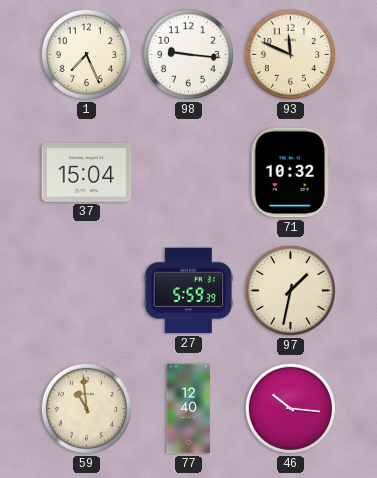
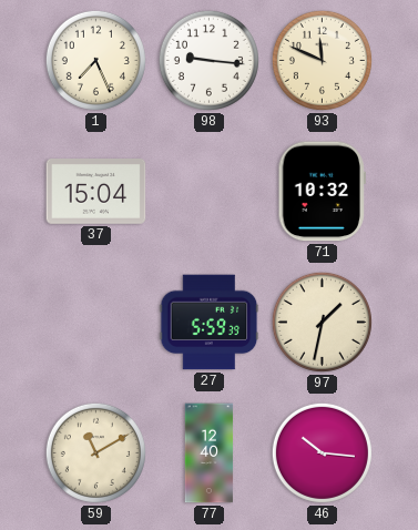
59: 10:59 -> 11:10 (95, 452)
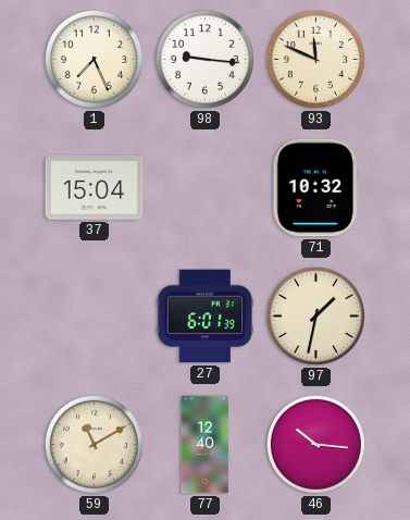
27: 5:59 -> 6:01 (206, 317)
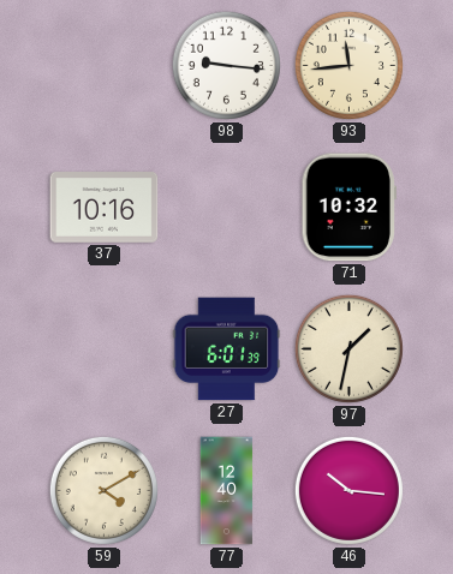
1: 7:26 -> none (94, 59)
93: 11:49 -> 11:44 (348, 65)
37: 15:04 -> 10:16 (105, 208)
59: 11:10 -> 4:10 (103, 490)
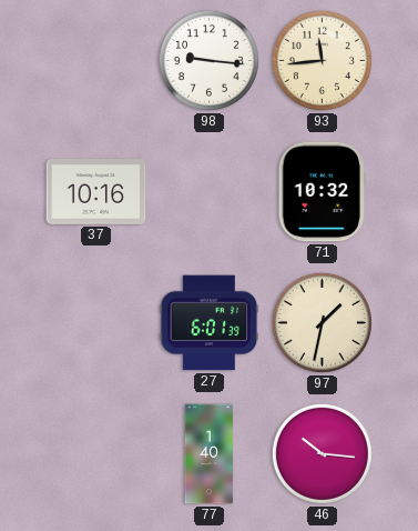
59: 4:10 -> none (103, 490)
77: 12:40 -> 1:40 (210, 454)
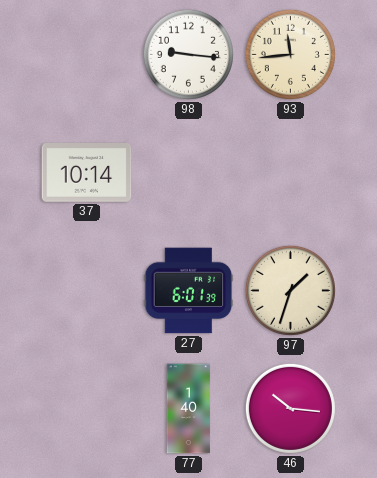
37: 10:16 -> 10:14 (87, 173)
71: 10:32 -> none (322, 192)
97: 1:32 -> 1:33 (290, 290)
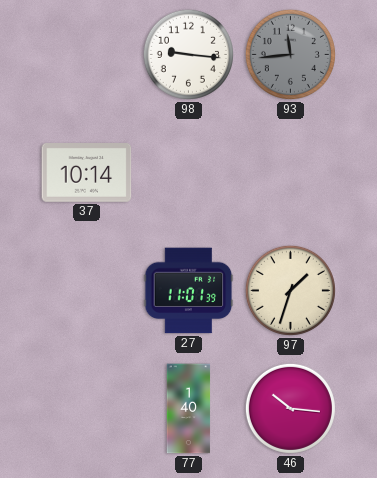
93 dial: cream -> grey (290, 54)
27: 6:01 -> 11:01 (189, 291)
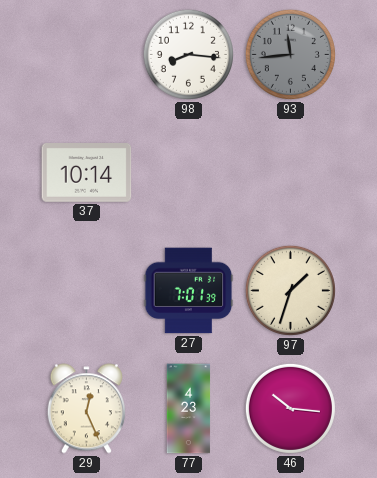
98: 9:16 -> 8:16 (188, 54)
27: 11:01 -> 7:01 (189, 291)
29: none -> 12:26 (86, 409)
77: 1:40 -> 4:23 (189, 409)
